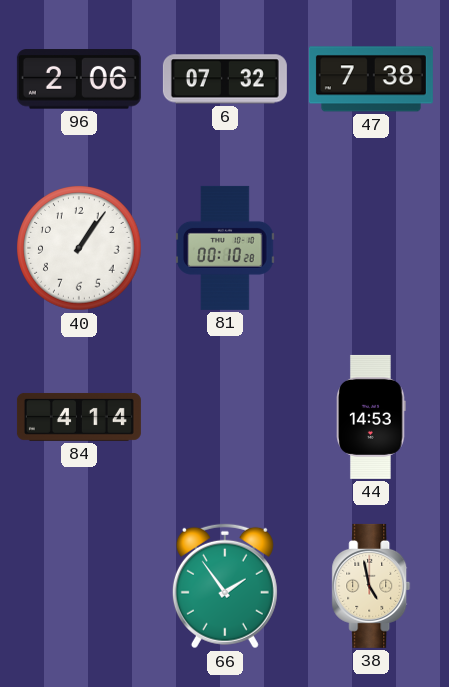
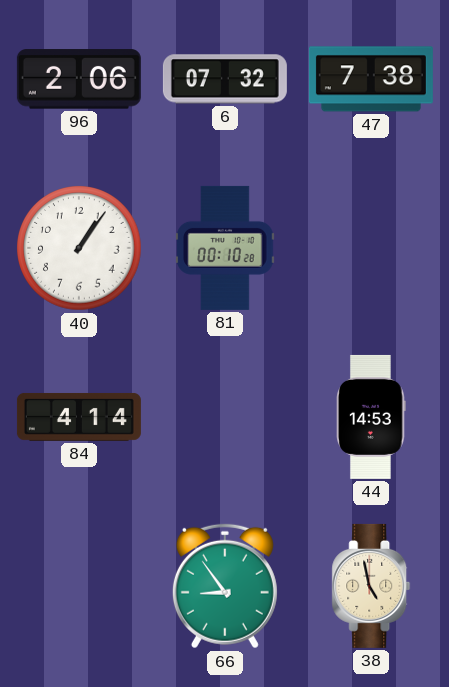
66: 1:54 -> 8:54 (225, 586)
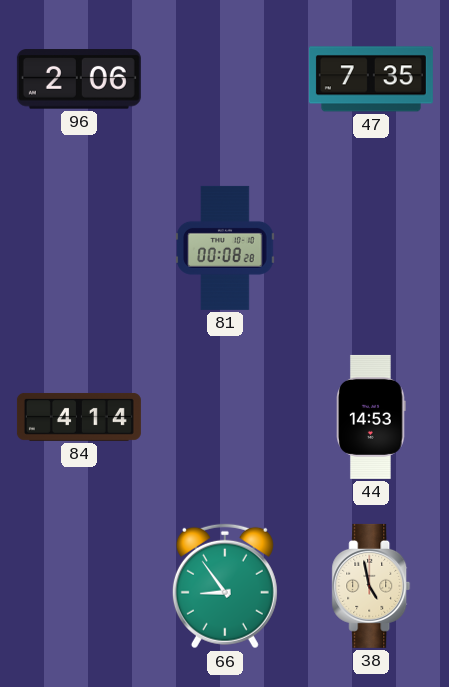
6: 07:32 -> none (225, 79)
47: 7:38 -> 7:35 (371, 79)
40: 1:06 -> none (79, 248)
81: 00:10 -> 00:08 (225, 248)
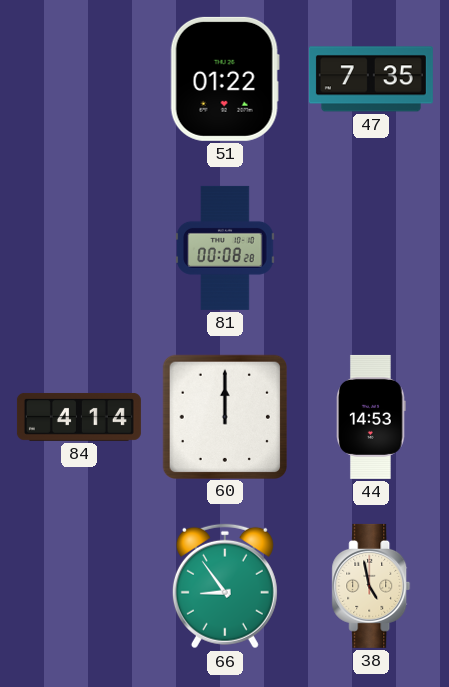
96: 2:06 -> none (79, 79)
51: none -> 01:22 (225, 79)
60: none -> 12:00 (224, 416)
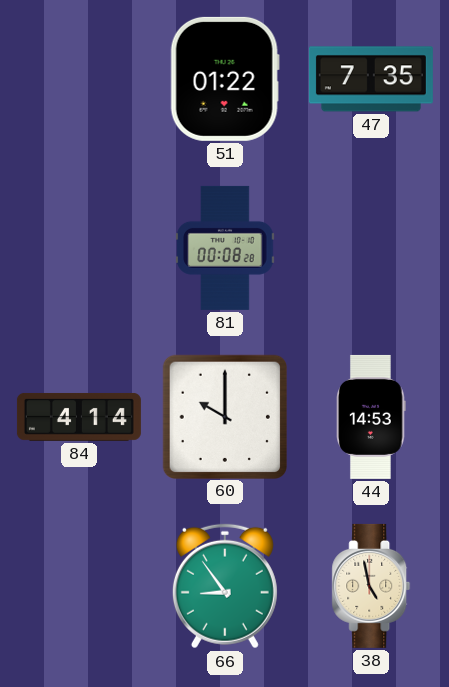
60: 12:00 -> 10:00 (224, 416)
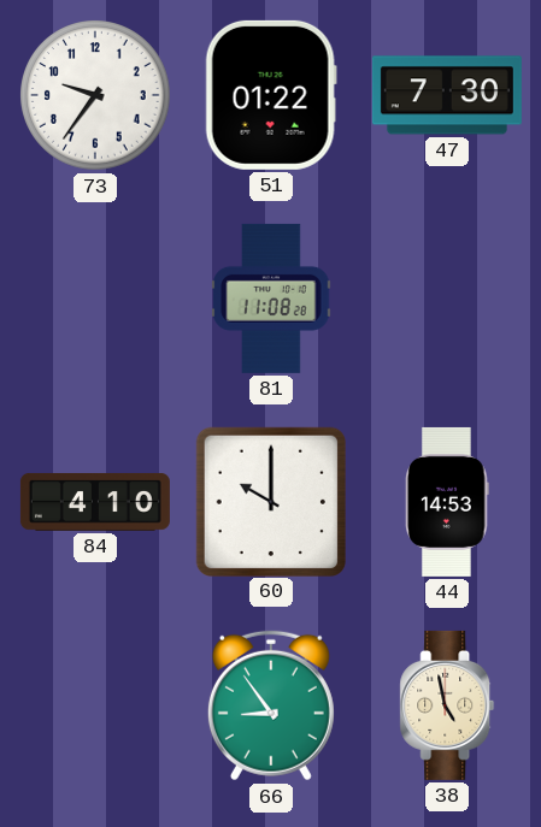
73: none -> 9:36 (95, 95)
47: 7:35 -> 7:30 (447, 95)
81: 00:08 -> 11:08 (271, 299)
84: 4:14 -> 4:10 (95, 502)
